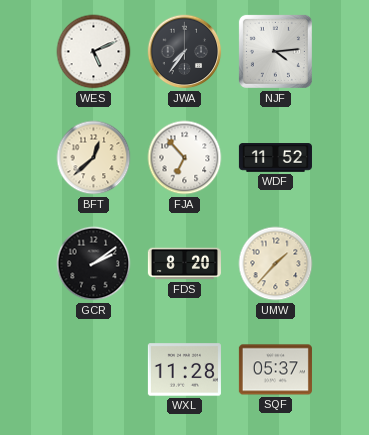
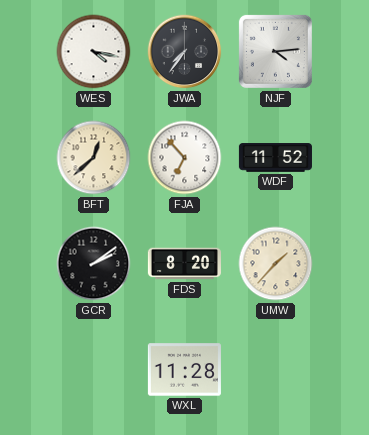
WES: 5:11 -> 4:17 (94, 52)
SQF: 05:37 -> none (275, 370)
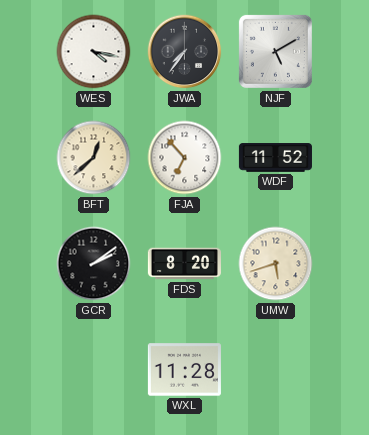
NJF: 4:14 -> 5:10 (275, 51)
UMW: 1:37 -> 5:42 (276, 264)
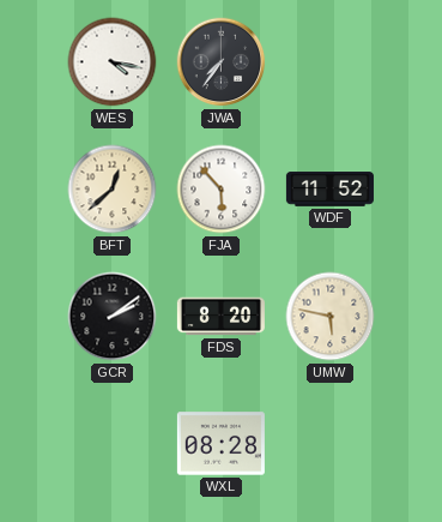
NJF: 5:10 -> none (275, 51)
FJA: 6:53 -> 5:53 (222, 190)
UMW: 5:42 -> 5:47 (331, 317)
WXL: 11:28 -> 08:28 (220, 444)
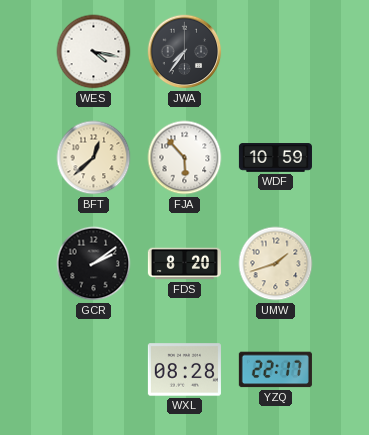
WDF: 11:52 -> 10:59 (275, 158)
UMW: 5:47 -> 1:42 (276, 264)
YZQ: none -> 22:17 (275, 370)
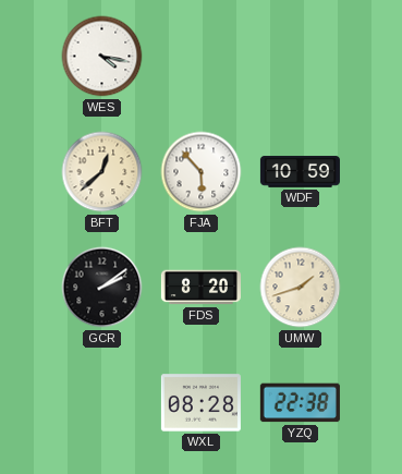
JWA: 7:36 -> none (185, 52)
YZQ: 22:17 -> 22:38 (300, 403)
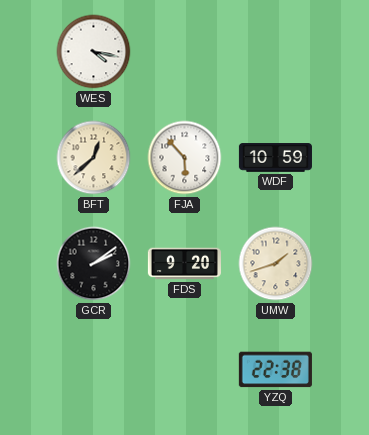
FDS: 8:20 -> 9:20 (184, 264)
WXL: 08:28 -> none (200, 403)
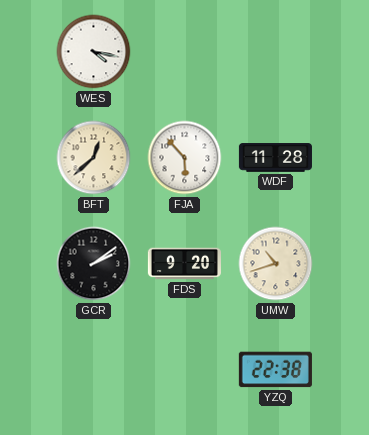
WDF: 10:59 -> 11:28 (275, 158)
UMW: 1:42 -> 10:42 (276, 264)
